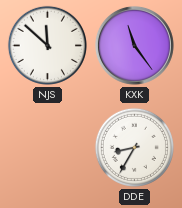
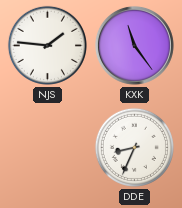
NJS: 11:52 -> 1:46 (47, 45)
DDE: 8:35 -> 8:34 (134, 147)
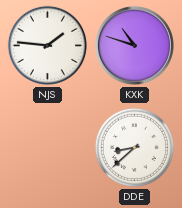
KXK: 11:24 -> 10:48 (134, 45)
DDE: 8:34 -> 8:38 (134, 147)
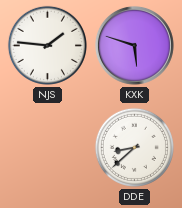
KXK: 10:48 -> 5:48 (134, 45)
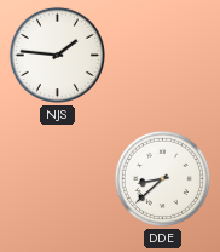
KXK: 5:48 -> none (134, 45)
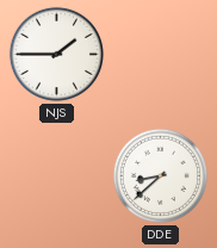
NJS: 1:46 -> 1:45 (56, 54)
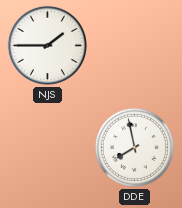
DDE: 8:38 -> 7:58 (134, 147)
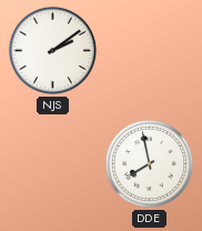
NJS: 1:45 -> 2:09 (52, 50)
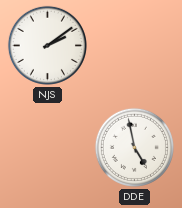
DDE: 7:58 -> 4:58 (134, 147)
